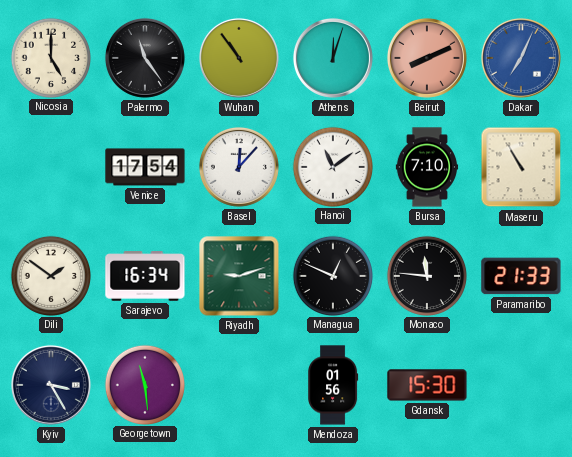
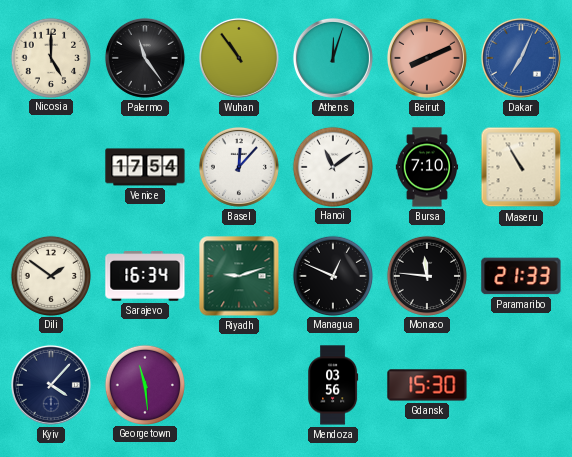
Kyiv: 3:25 -> 4:07 (51, 385)
Mendoza: 01:56 -> 03:56 (333, 385)
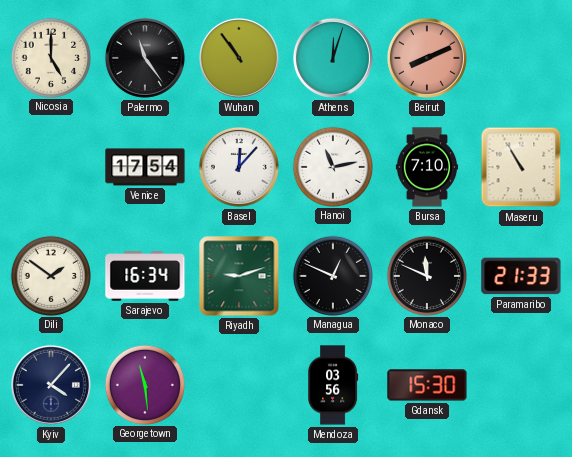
Dakar: 7:04 -> none (521, 58)
Hanoi: 11:09 -> 11:13 (332, 166)
Monaco: 11:46 -> 11:49 (426, 275)
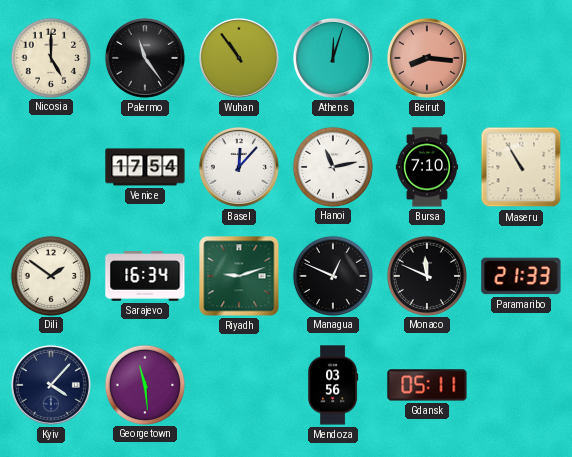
Beirut: 8:11 -> 8:16 (427, 58)
Gdansk: 15:30 -> 05:11 (427, 385)
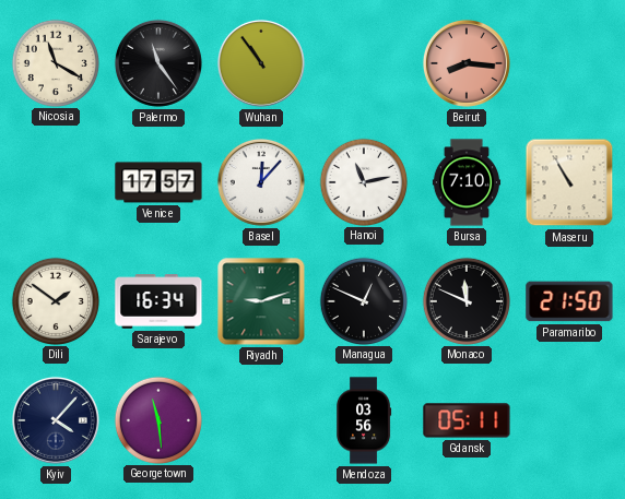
Nicosia: 5:00 -> 11:20 (55, 62)
Athens: 12:03 -> none (333, 58)
Venice: 17:54 -> 17:57 (158, 182)
Paramaribo: 21:33 -> 21:50 (569, 301)
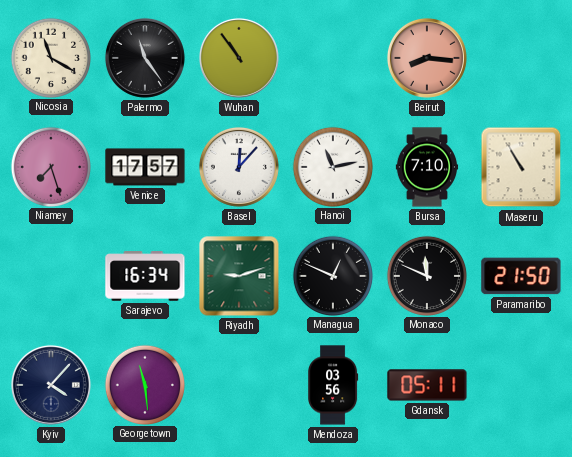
Niamey: none -> 7:27 (50, 166)
Dili: 1:51 -> none (55, 300)
